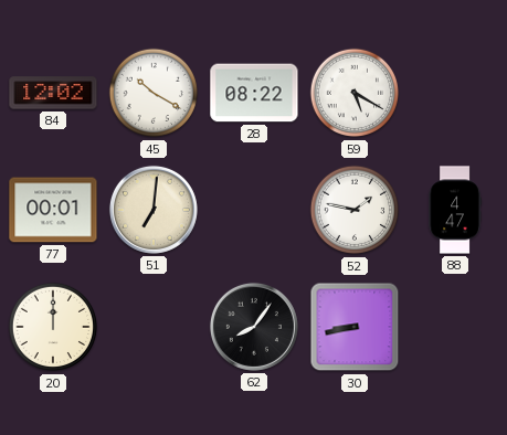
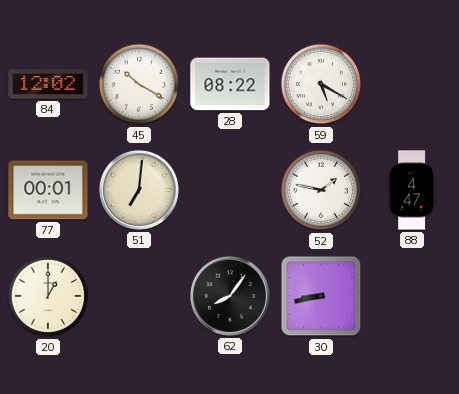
20: 12:00 -> 1:00 (48, 296)
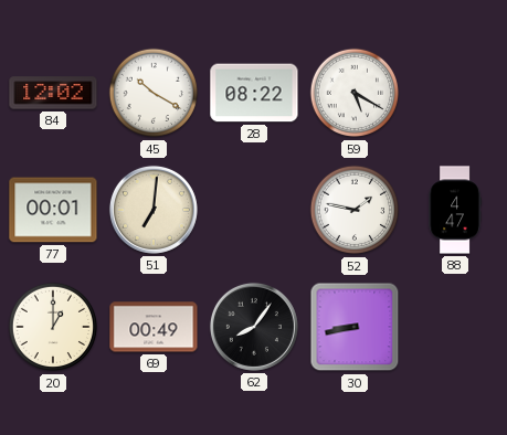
69: none -> 00:49 (154, 327)
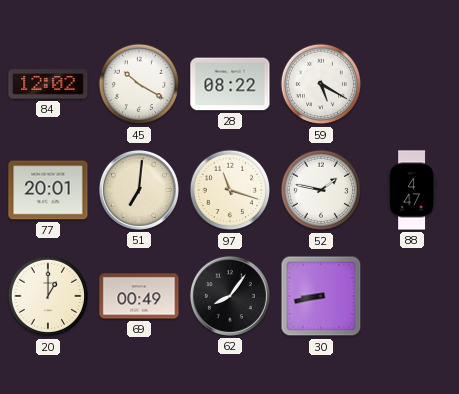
77: 00:01 -> 20:01 (48, 190)
97: none -> 11:18 (230, 190)
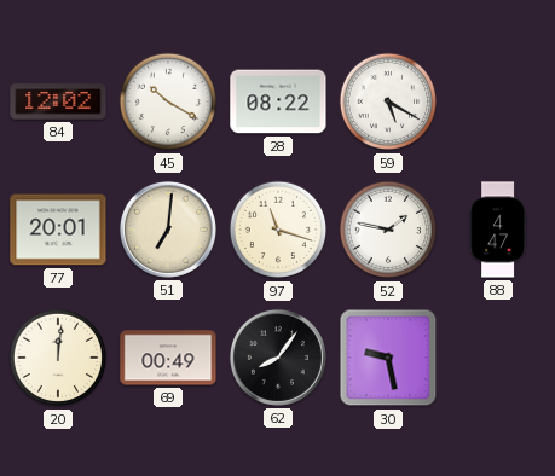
20: 1:00 -> 12:01 (58, 358)
30: 8:43 -> 9:28 (388, 358)
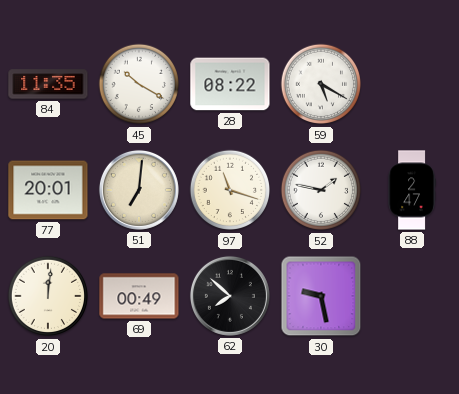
84: 12:02 -> 11:35 (48, 84)
88: 4:47 -> 2:47 (412, 190)
62: 8:06 -> 7:52 (230, 296)
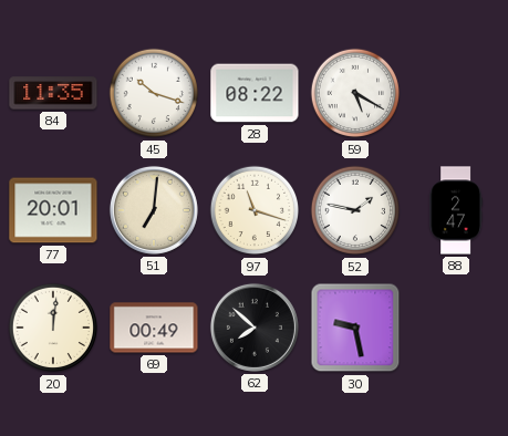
45: 10:20 -> 10:18 (154, 93)
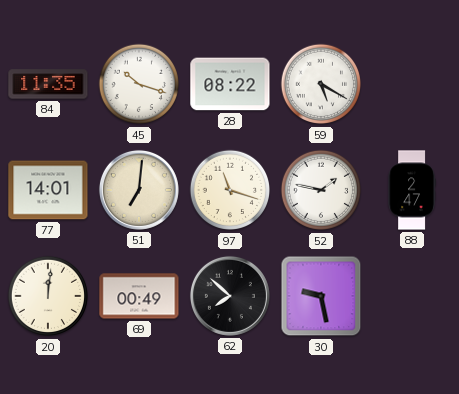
77: 20:01 -> 14:01 (48, 190)
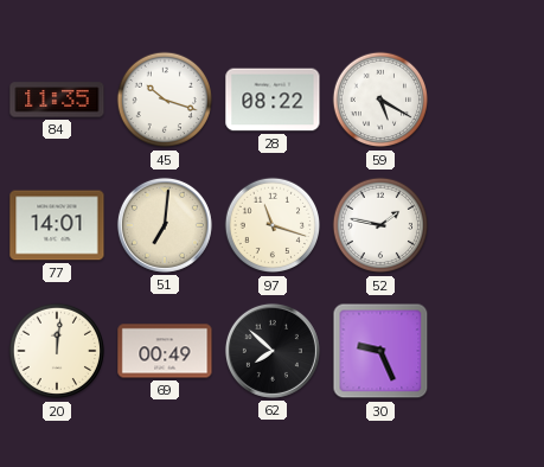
88: 2:47 -> none (412, 190)
30: 9:28 -> 9:26 (380, 351)
